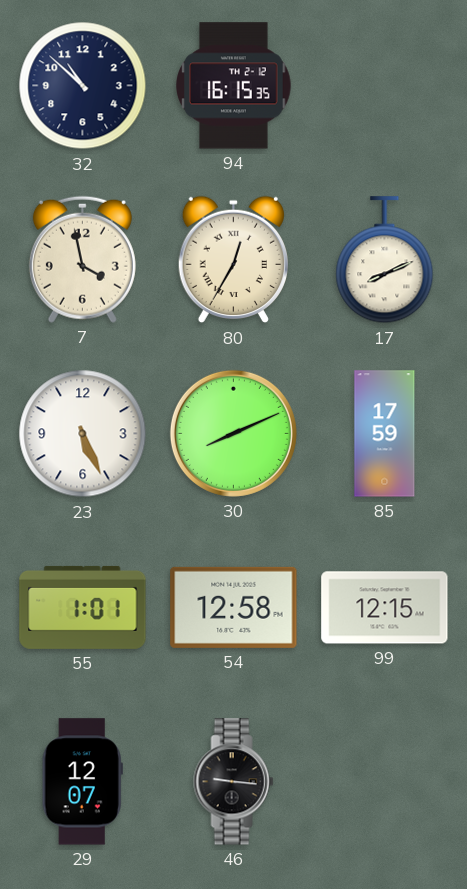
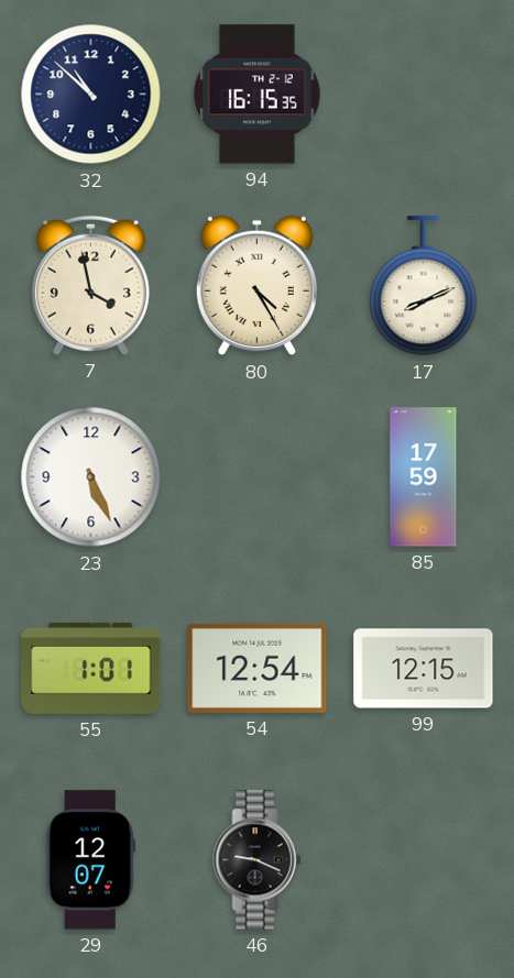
80: 12:35 -> 4:25 (256, 286)
30: 8:11 -> none (233, 433)
54: 12:58 -> 12:54 (258, 668)
46: 9:16 -> 9:19 (258, 860)
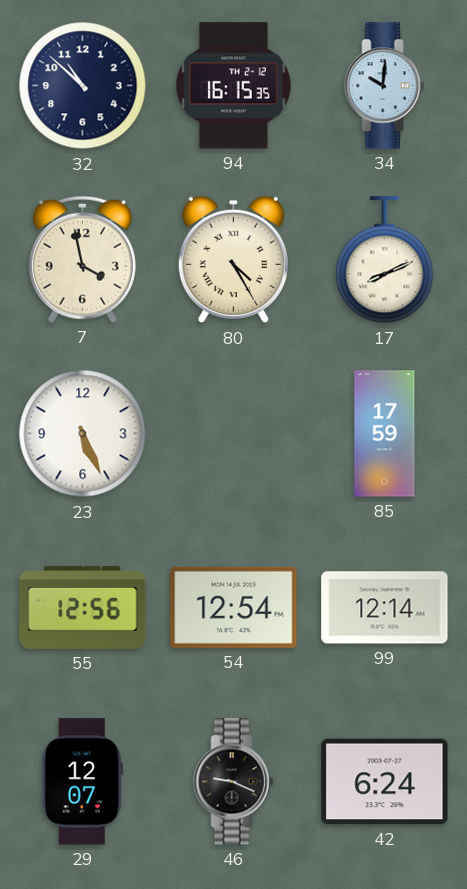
34: none -> 10:01 (385, 86)
55: 1:01 -> 12:56 (83, 607)
99: 12:15 -> 12:14 (385, 608)
42: none -> 6:24 (385, 782)
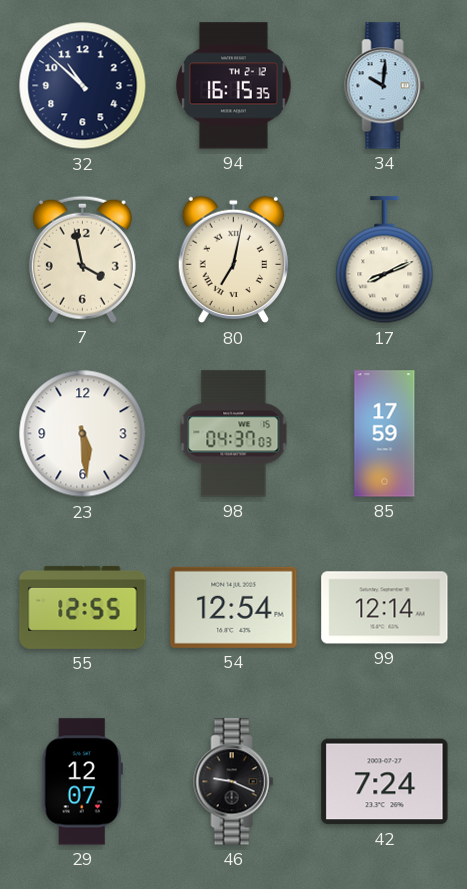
80: 4:25 -> 7:02 (233, 260)
23: 5:26 -> 5:29 (83, 434)
98: none -> 04:37 (234, 434)
55: 12:56 -> 12:55 (83, 607)
42: 6:24 -> 7:24 (385, 782)
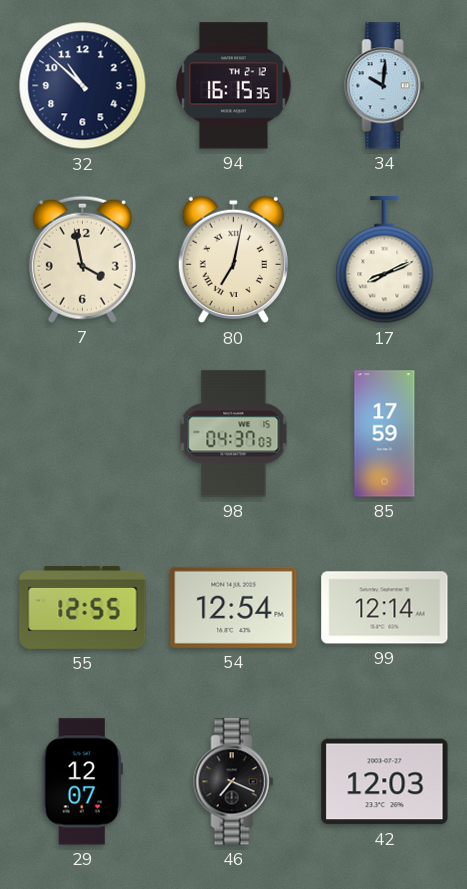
23: 5:29 -> none (83, 434)
46: 9:19 -> 7:19 (234, 782)
42: 7:24 -> 12:03 (385, 782)
